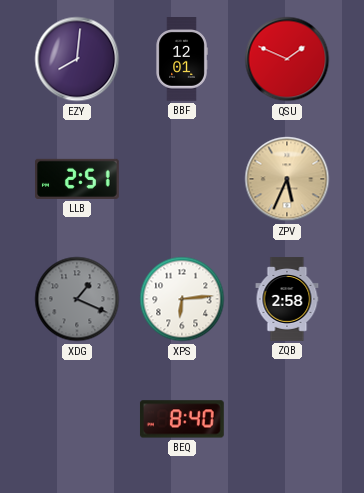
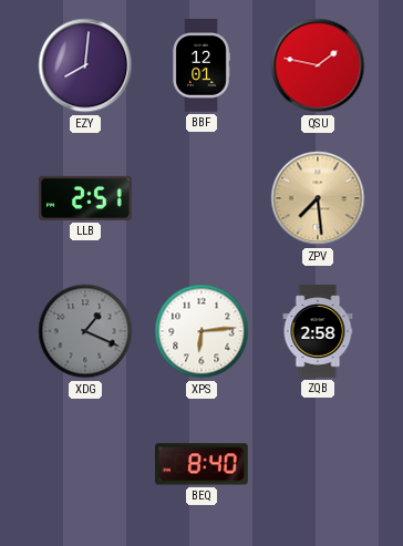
QSU: 1:49 -> 1:47 (318, 65)
ZPV: 5:34 -> 7:29 (318, 198)
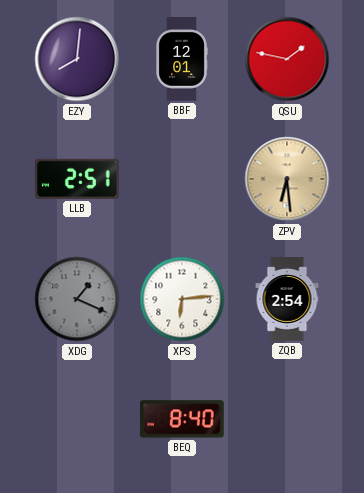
ZPV: 7:29 -> 6:29 (287, 179)
ZQB: 2:58 -> 2:54 (287, 299)
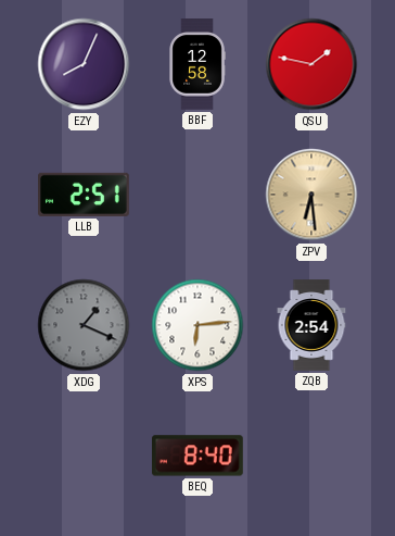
EZY: 8:01 -> 8:04 (84, 64)
BBF: 12:01 -> 12:58 (197, 64)
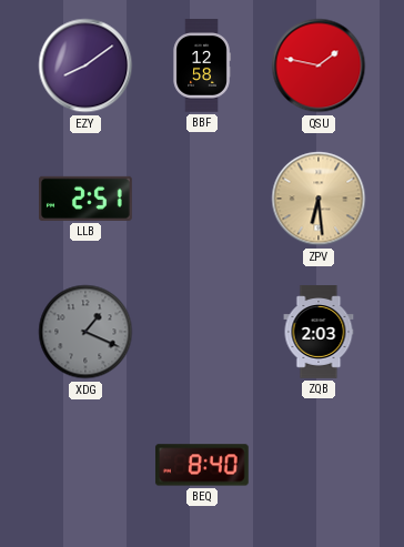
EZY: 8:04 -> 8:09 (85, 65)
XPS: 6:14 -> none (197, 325)
ZQB: 2:54 -> 2:03 (319, 332)
